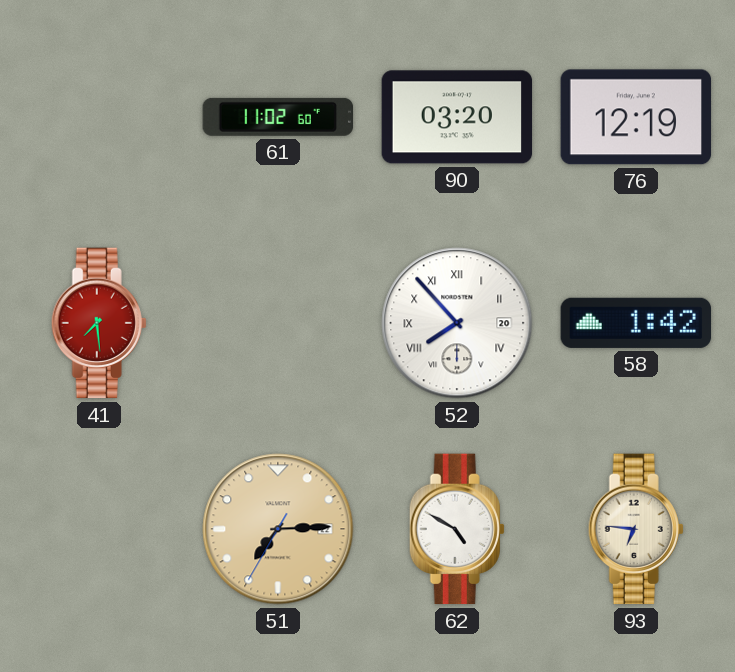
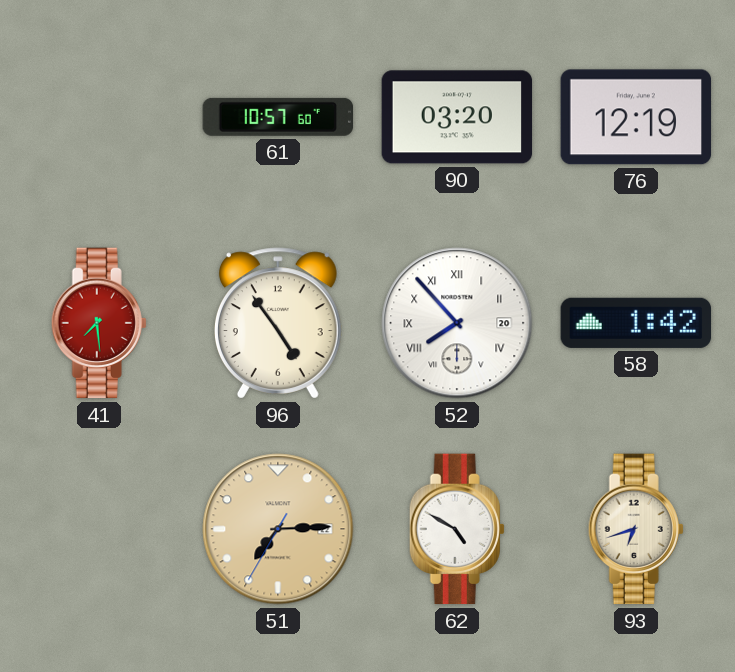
61: 11:02 -> 10:57 (278, 117)
96: none -> 4:54 (278, 323)
93: 6:46 -> 6:42 (636, 529)
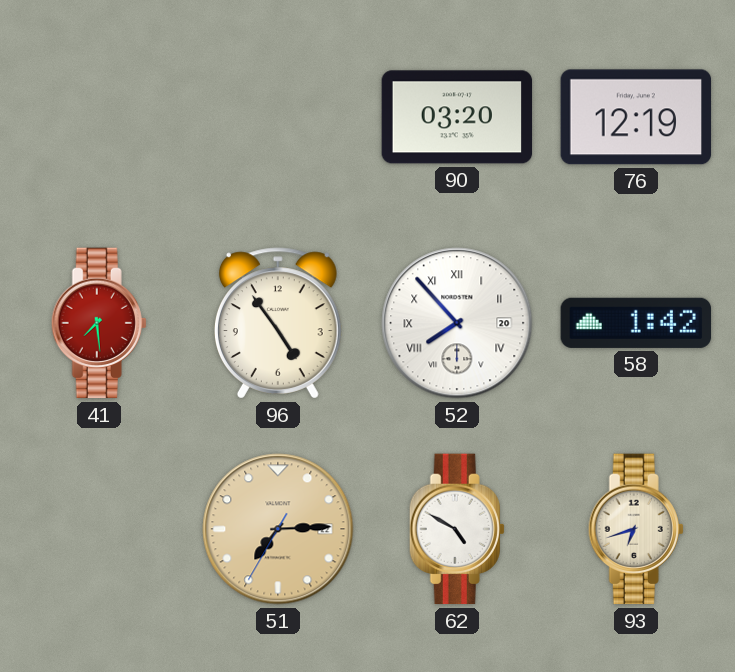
61: 10:57 -> none (278, 117)
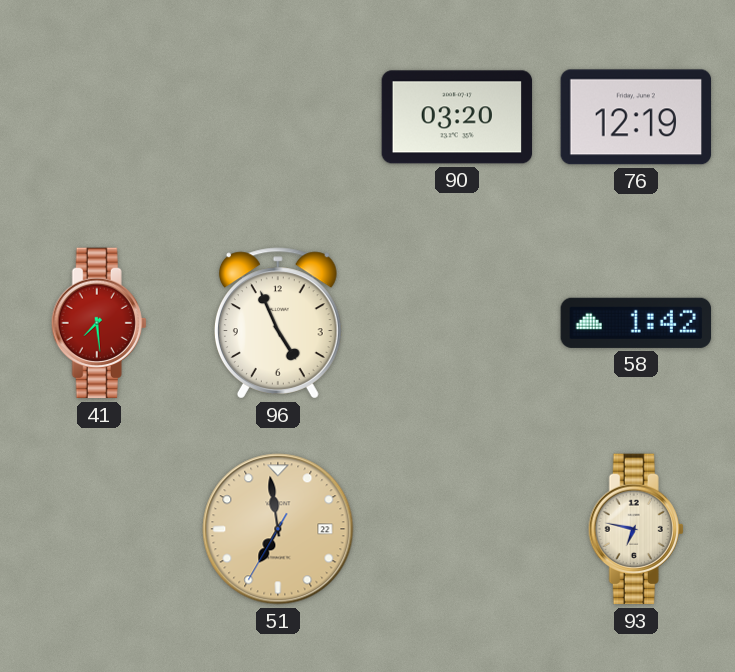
96: 4:54 -> 4:56 (278, 323)
52: 7:53 -> none (457, 323)
51: 7:14 -> 6:58 (278, 529)
62: 4:50 -> none (457, 529)
93: 6:42 -> 6:47 (636, 529)
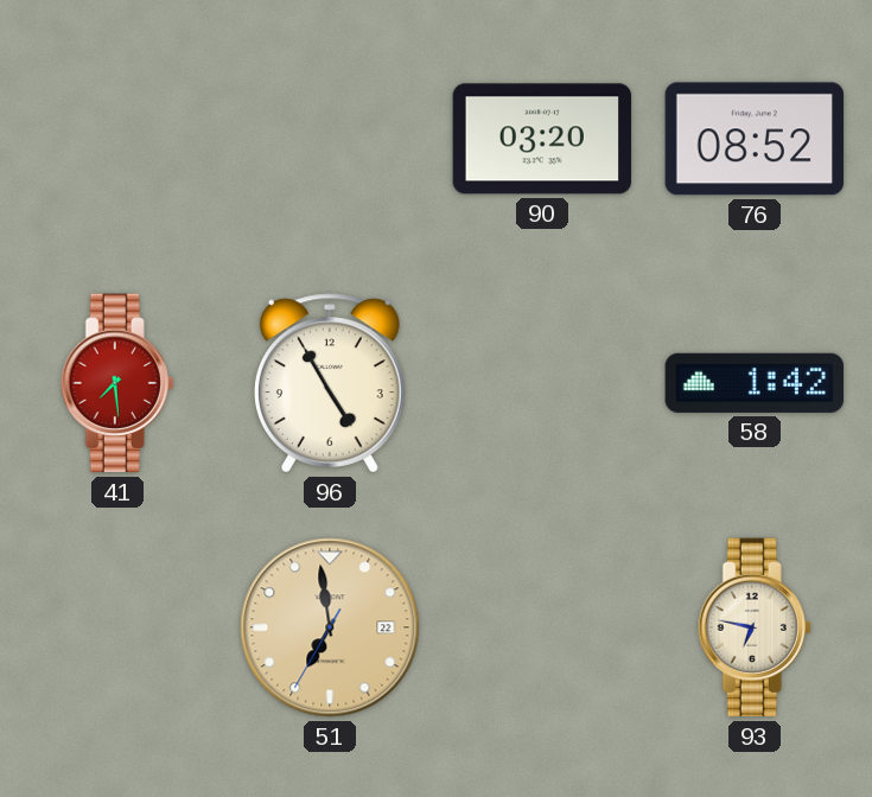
76: 12:19 -> 08:52 (755, 139)
96: 4:56 -> 4:55 (330, 383)
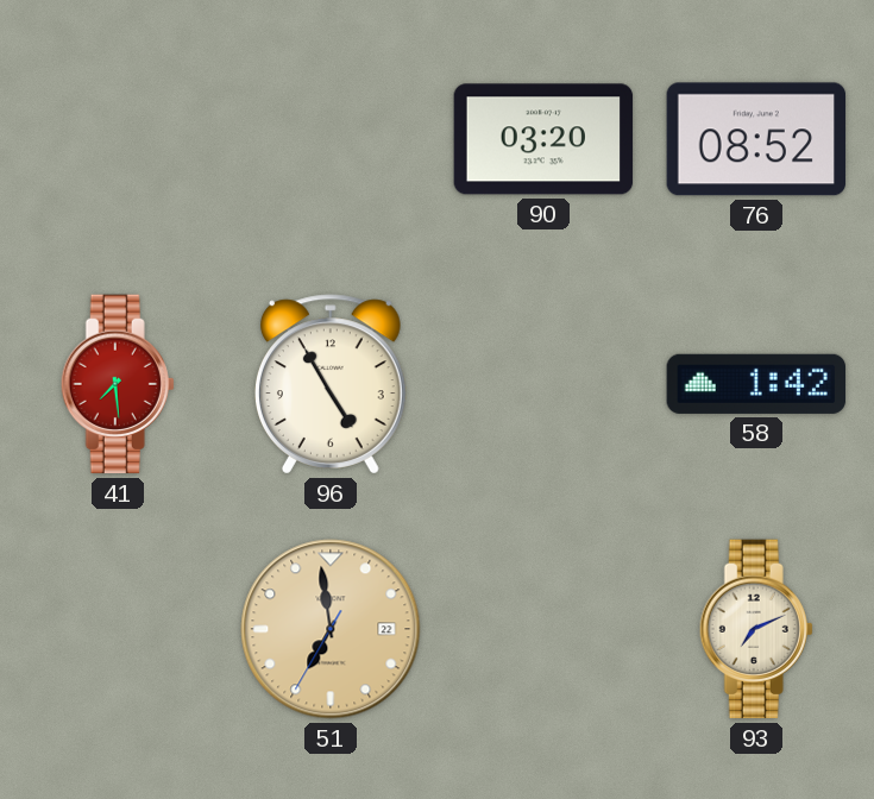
93: 6:47 -> 7:11 (756, 629)
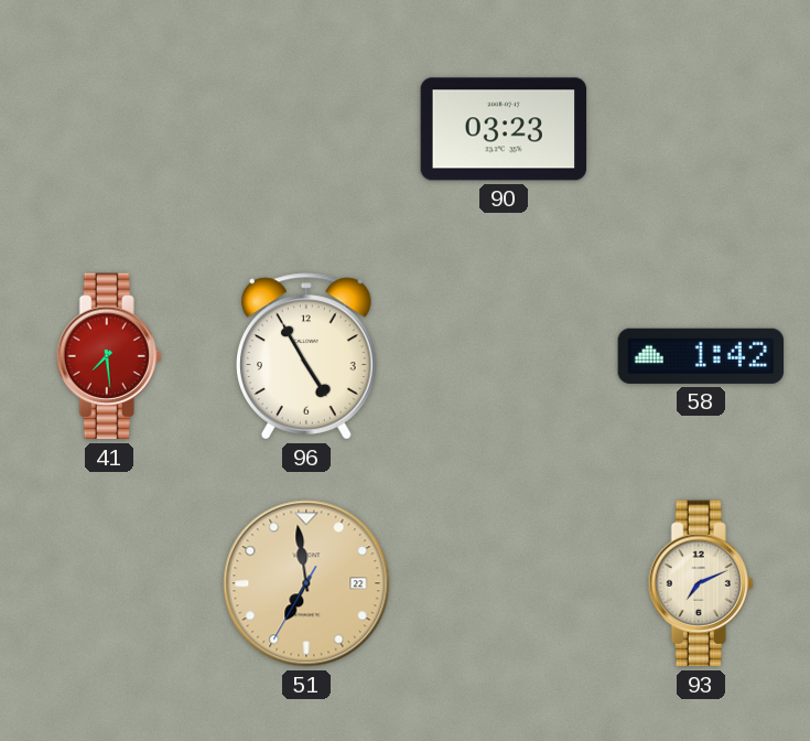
90: 03:20 -> 03:23 (504, 129)
76: 08:52 -> none (756, 139)
